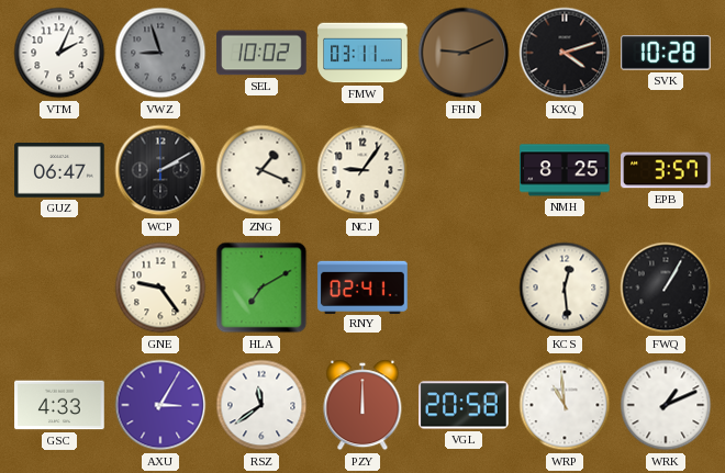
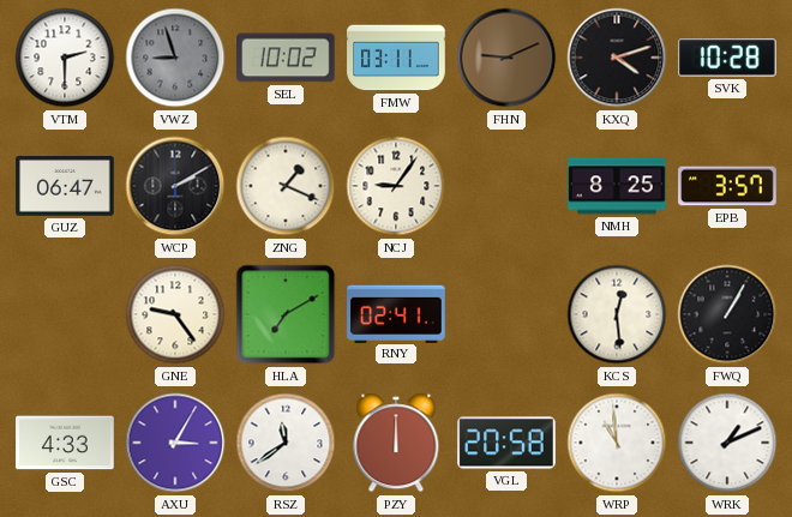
VTM: 2:04 -> 2:30 (65, 58)
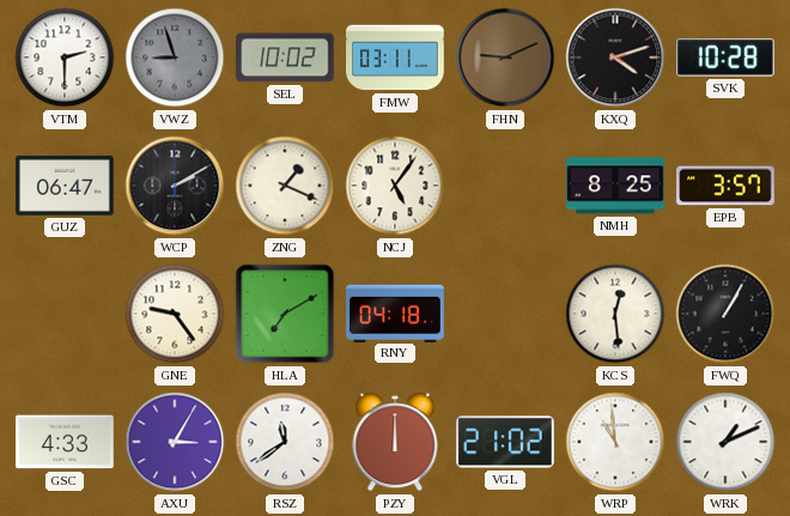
NCJ: 9:06 -> 5:06 (395, 186)
RNY: 02:41 -> 04:18 (395, 312)
VGL: 20:58 -> 21:02 (505, 442)
